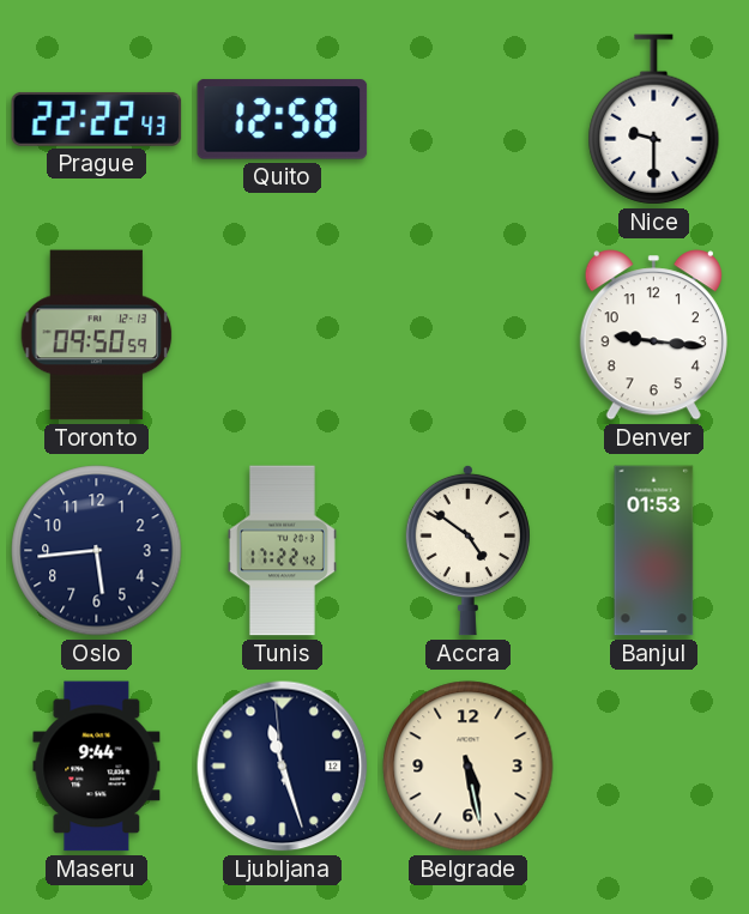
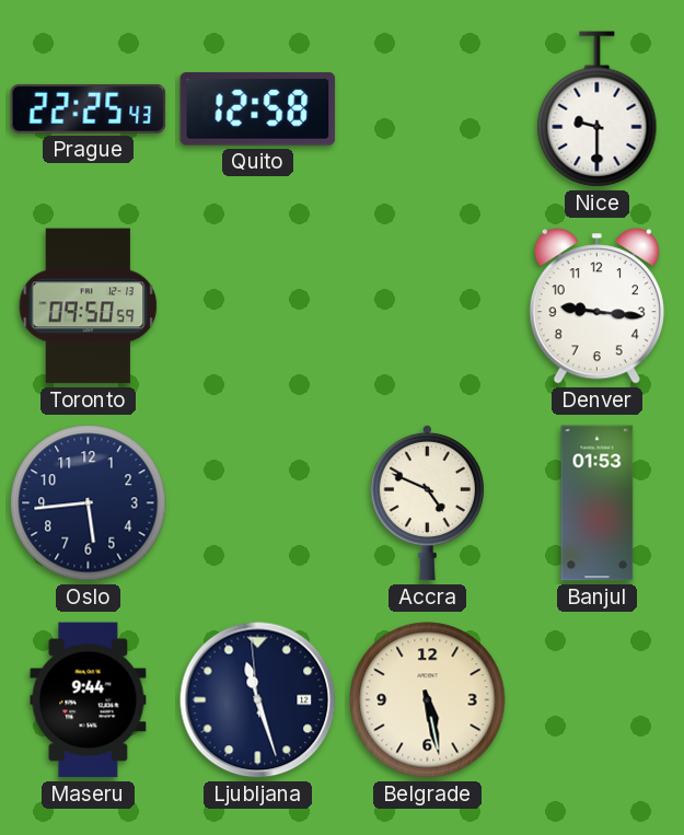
Prague: 22:22 -> 22:25 (89, 108)
Tunis: 17:22 -> none (282, 551)
Accra: 4:51 -> 4:49 (427, 502)
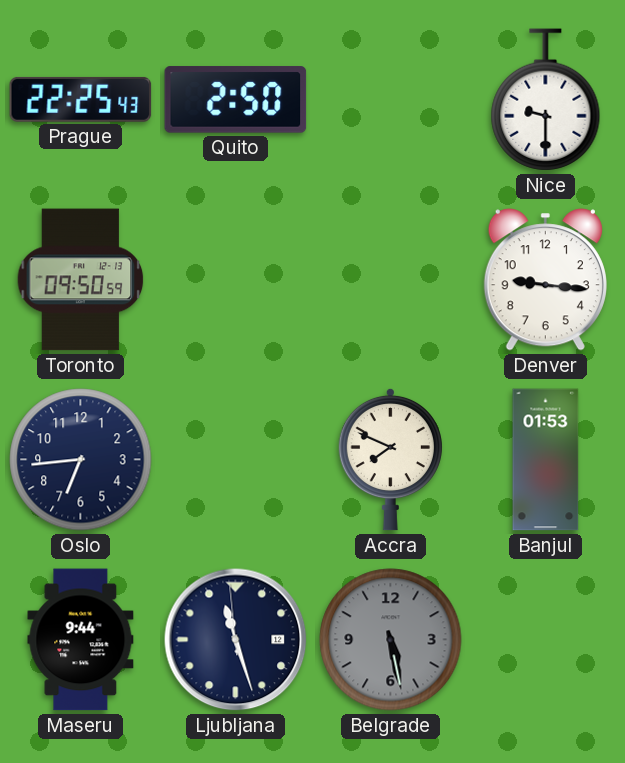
Quito: 12:58 -> 2:50 (236, 100)
Oslo: 5:44 -> 6:44 (81, 460)
Accra: 4:49 -> 7:49 (390, 459)
Belgrade dial: cream -> grey (391, 640)
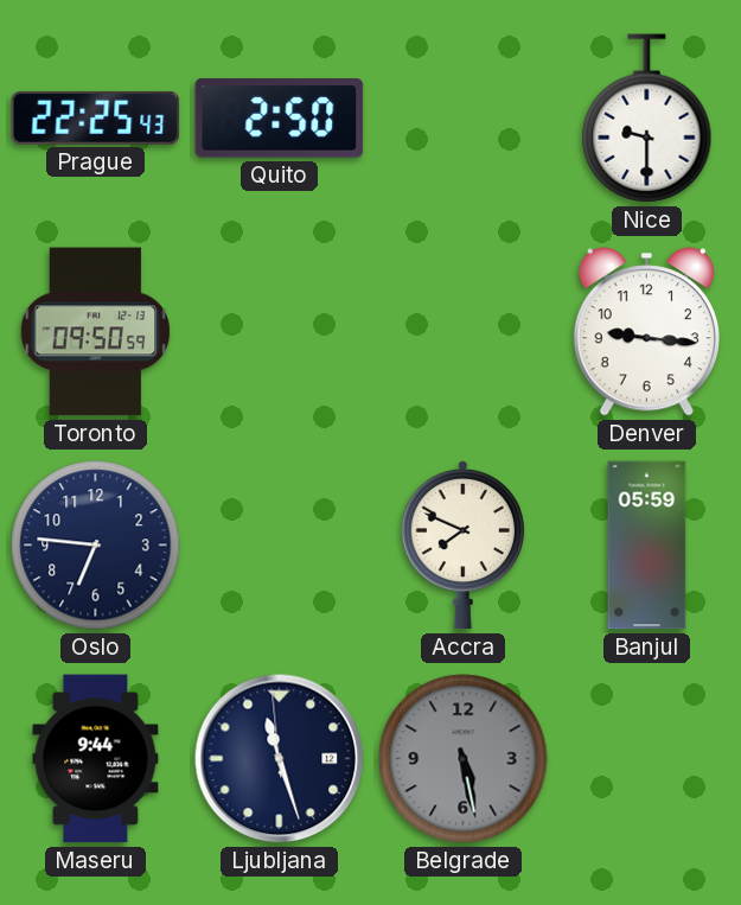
Oslo: 6:44 -> 6:46 (96, 546)
Banjul: 01:53 -> 05:59 (647, 546)
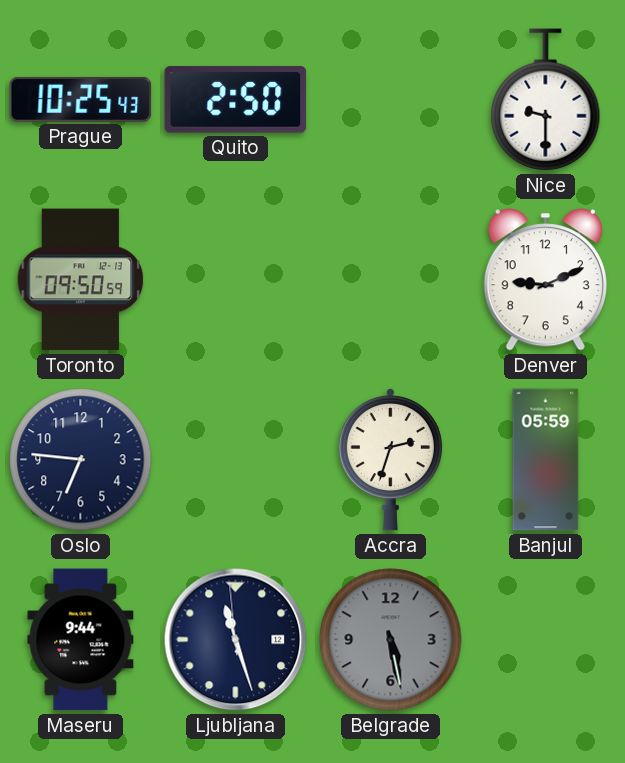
Prague: 22:25 -> 10:25 (81, 99)
Denver: 9:16 -> 9:11 (545, 280)
Accra: 7:49 -> 2:33 (390, 459)
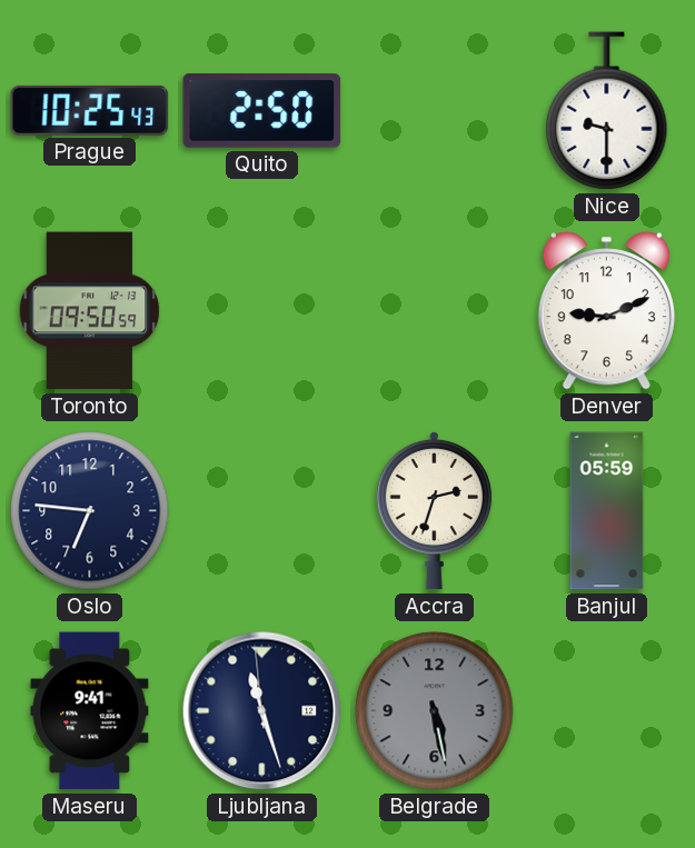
Maseru: 9:44 -> 9:41 (90, 711)
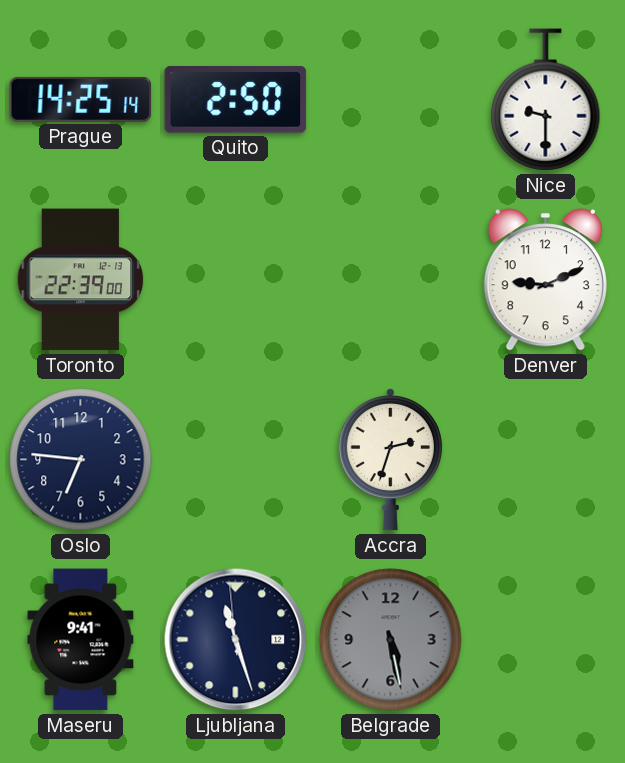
Prague: 10:25 -> 14:25 (81, 99)
Toronto: 09:50 -> 22:39 (81, 280)
Banjul: 05:59 -> none (607, 511)
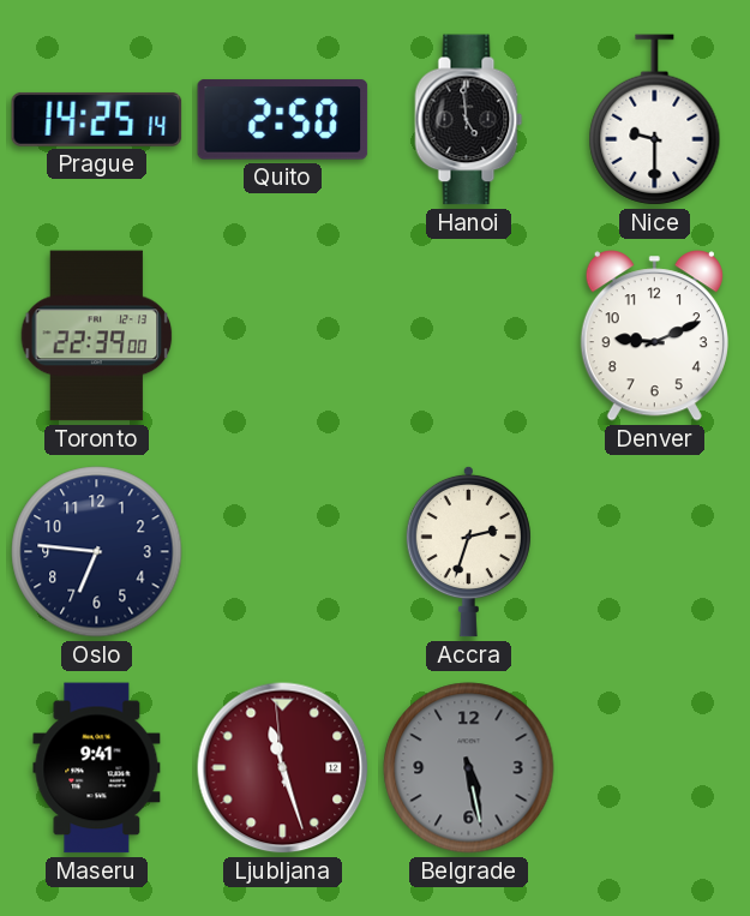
Hanoi: none -> 4:59 (469, 120)
Ljubljana dial: navy -> burgundy (283, 768)
